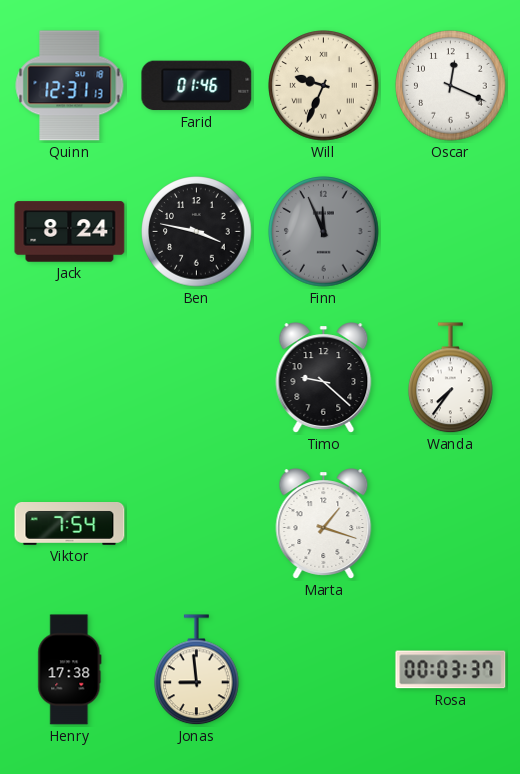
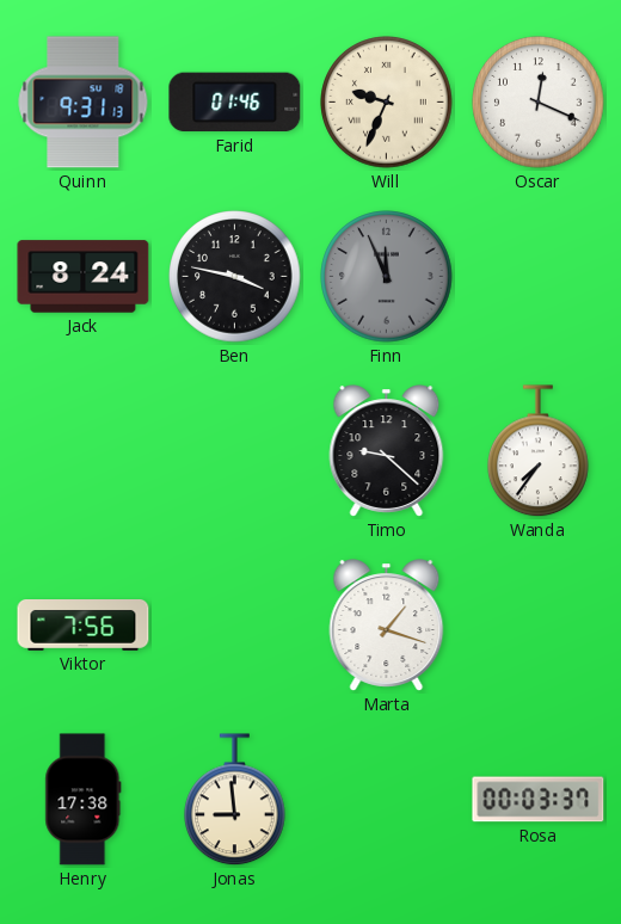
Quinn: 12:31 -> 9:31 (84, 103)
Viktor: 7:54 -> 7:56 (84, 626)
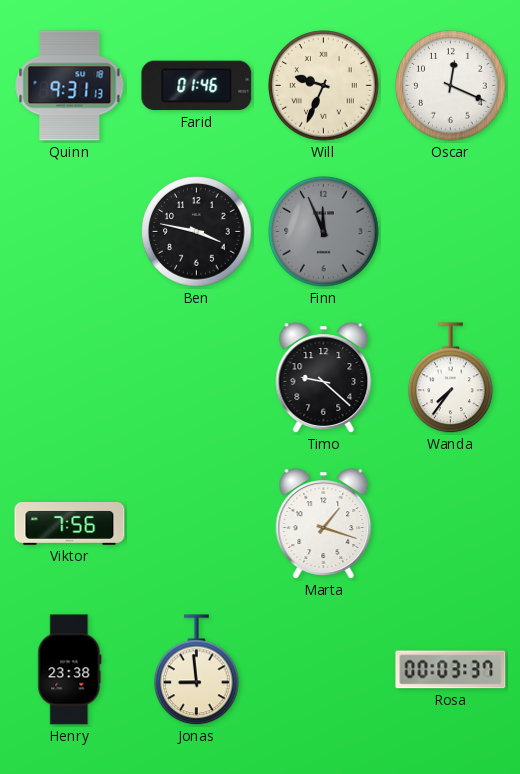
Jack: 8:24 -> none (84, 277)
Henry: 17:38 -> 23:38 (70, 670)
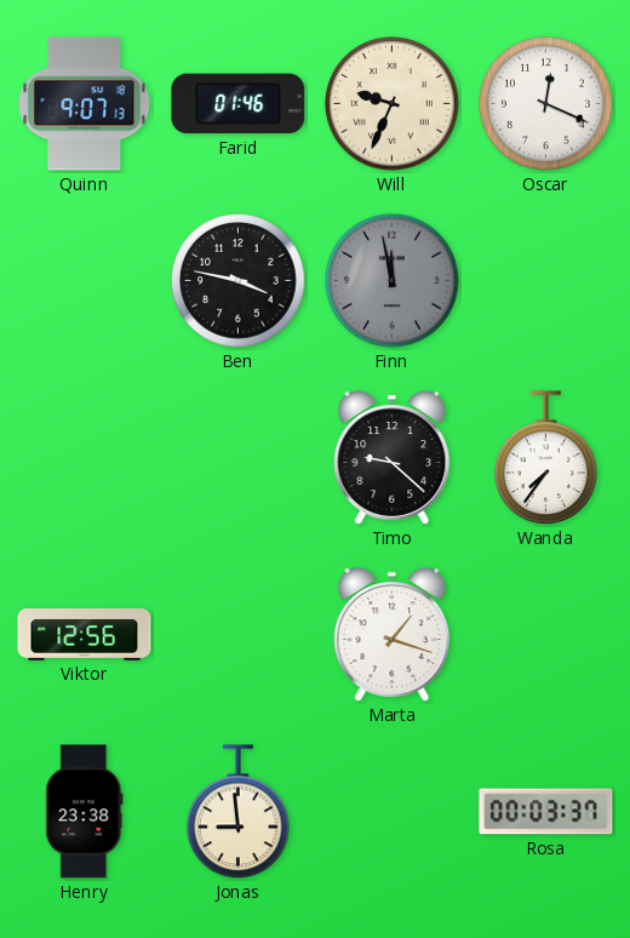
Quinn: 9:31 -> 9:07 (85, 104)
Finn: 11:56 -> 11:58 (393, 281)
Viktor: 7:56 -> 12:56 (85, 635)
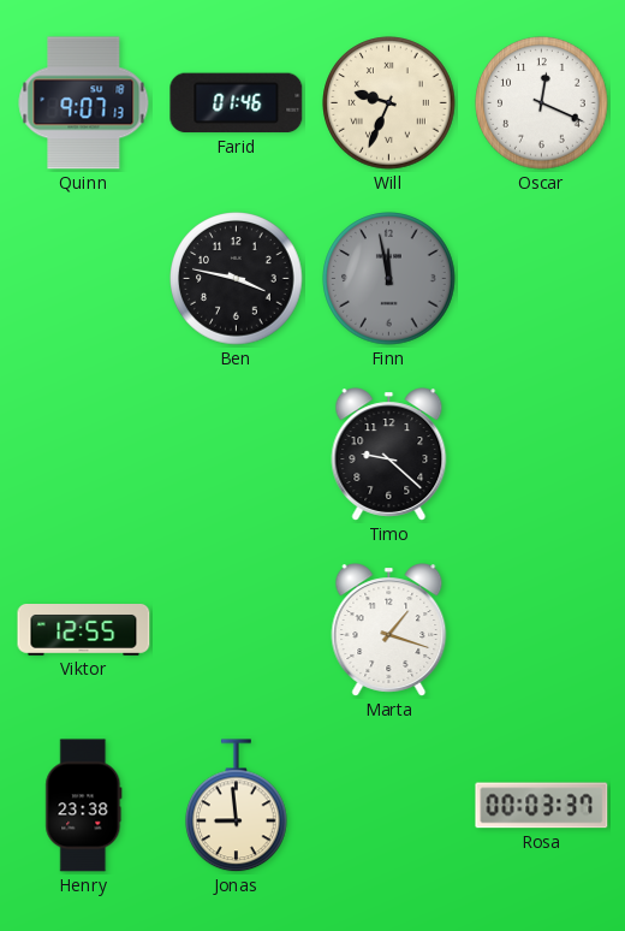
Wanda: 7:36 -> none (546, 458)
Viktor: 12:56 -> 12:55 (84, 630)
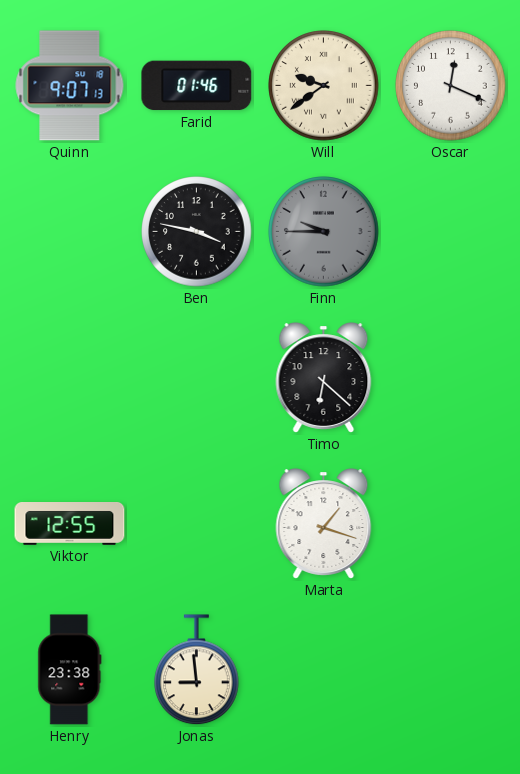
Will: 9:34 -> 9:39 (324, 86)
Finn: 11:58 -> 9:45 (324, 232)
Timo: 9:22 -> 6:22 (324, 378)
Rosa: 00:03 -> none (542, 806)
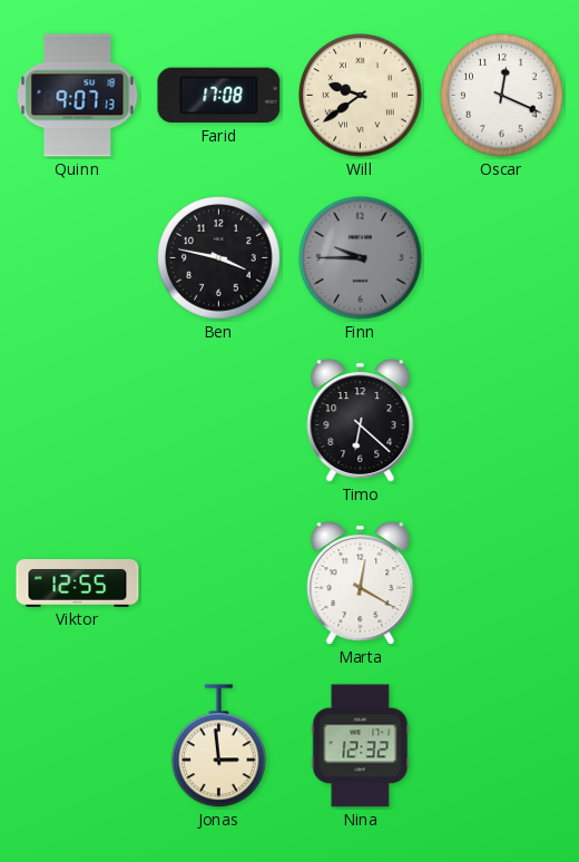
Farid: 01:46 -> 17:08 (219, 96)
Marta: 1:18 -> 12:20 (361, 584)
Henry: 23:38 -> none (70, 670)
Jonas: 8:59 -> 2:59 (219, 746)
Nina: none -> 12:32 (361, 746)
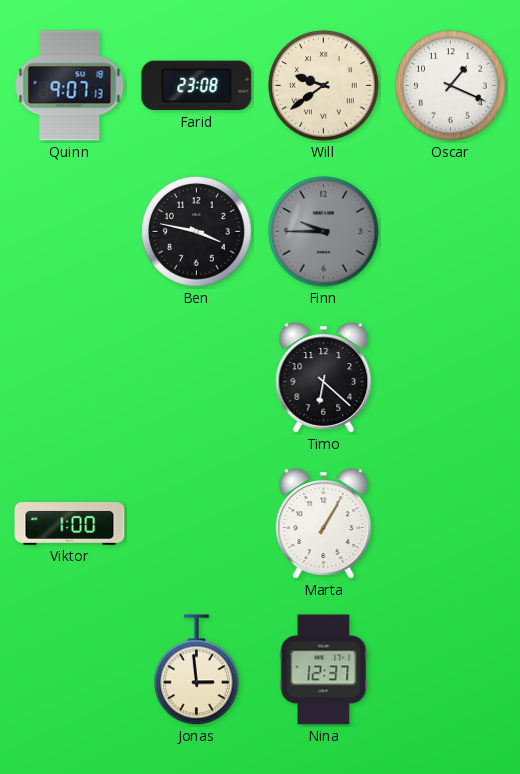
Farid: 17:08 -> 23:08 (197, 86)
Oscar: 12:19 -> 1:19 (451, 86)
Viktor: 12:55 -> 1:00 (70, 524)
Marta: 12:20 -> 1:05 (324, 524)
Nina: 12:32 -> 12:37 (324, 670)
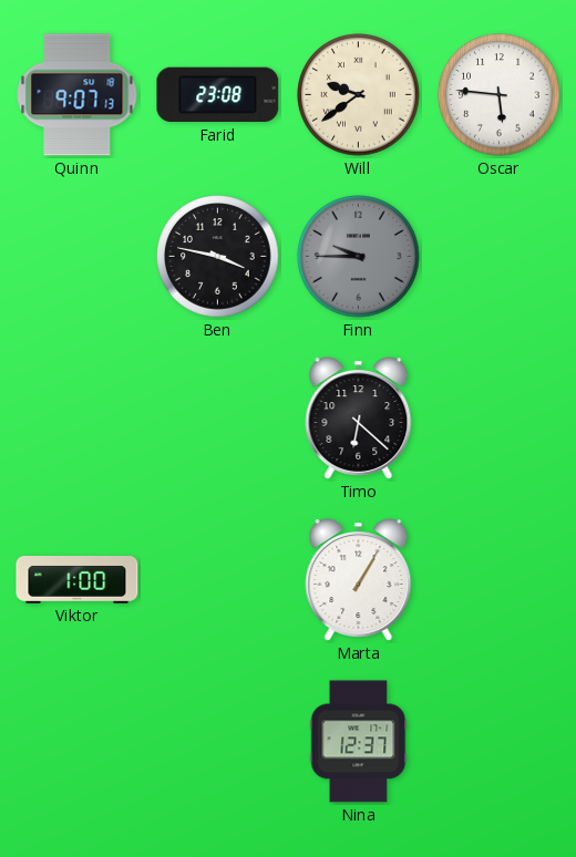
Oscar: 1:19 -> 5:46 (500, 95)
Jonas: 2:59 -> none (197, 670)
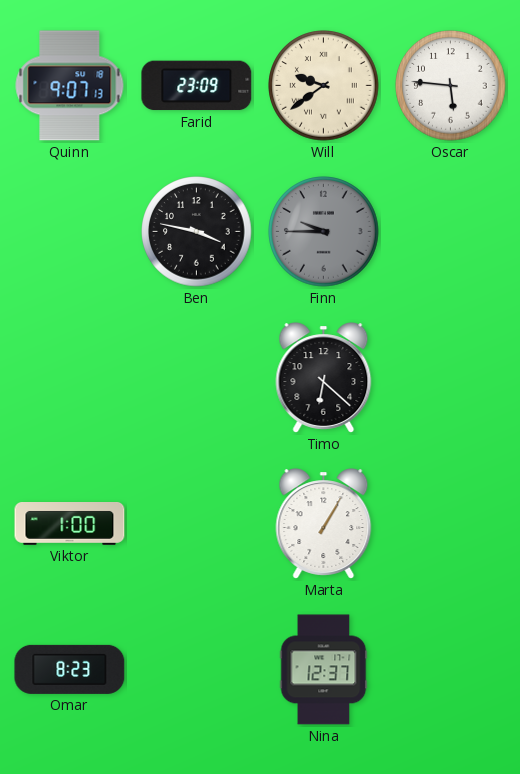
Farid: 23:08 -> 23:09 (197, 86)
Omar: none -> 8:23 (70, 669)
